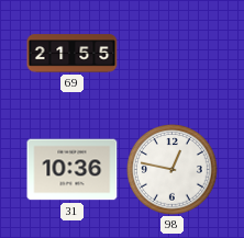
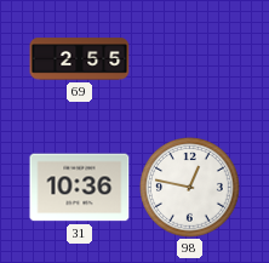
69: 21:55 -> 2:55 (80, 59)
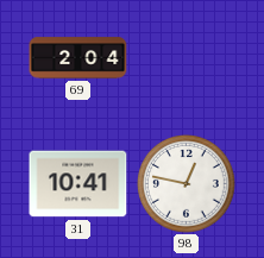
69: 2:55 -> 2:04 (78, 58)
31: 10:36 -> 10:41 (78, 184)
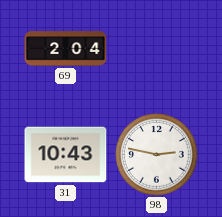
31: 10:41 -> 10:43 (66, 155)
98: 12:47 -> 2:47 (157, 155)
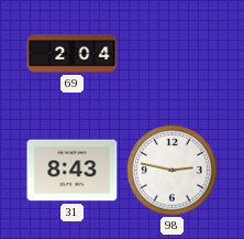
31: 10:43 -> 8:43 (73, 171)
